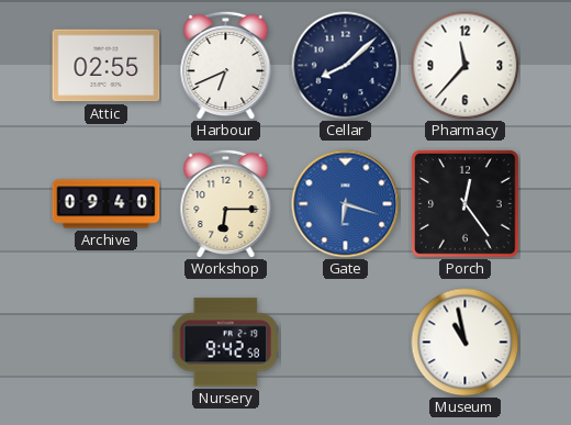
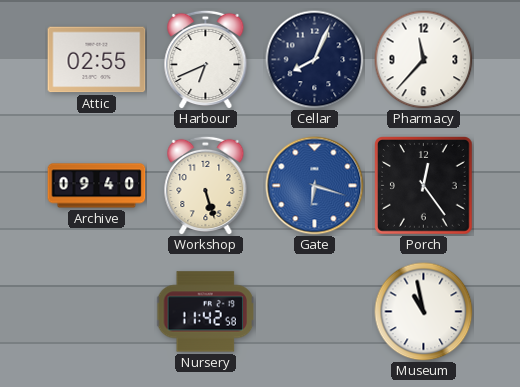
Cellar: 8:08 -> 8:04 (315, 60)
Workshop: 6:15 -> 5:27 (206, 185)
Nursery: 9:42 -> 11:42 (206, 312)
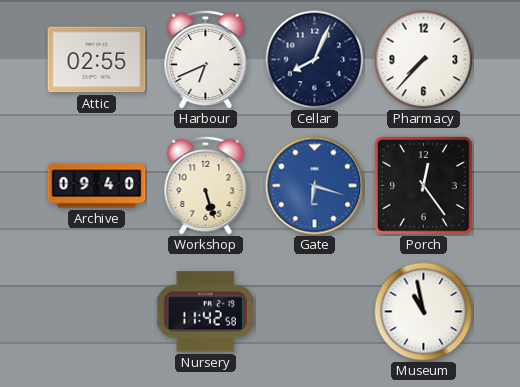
Pharmacy: 11:37 -> 7:37 (424, 60)
